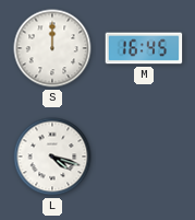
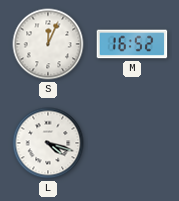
S: 12:00 -> 12:04 (48, 44)
M: 16:45 -> 16:52 (132, 44)
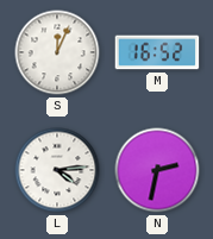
L: 4:18 -> 4:14 (57, 170)
N: none -> 2:32 (157, 170)
